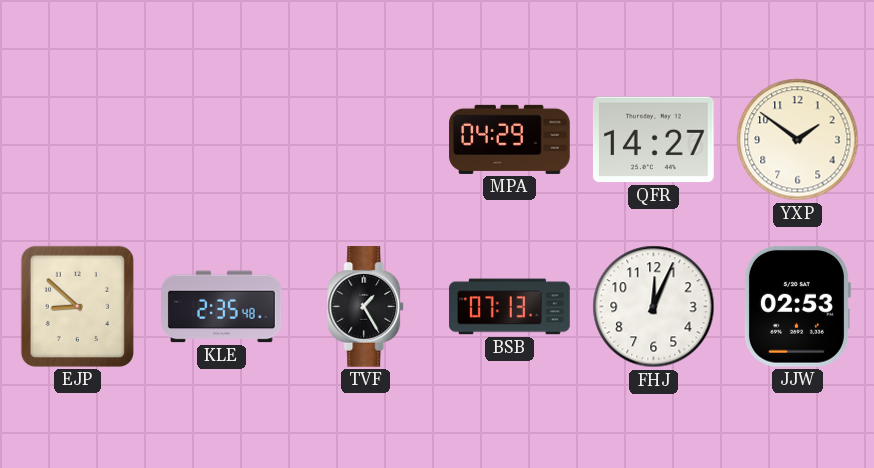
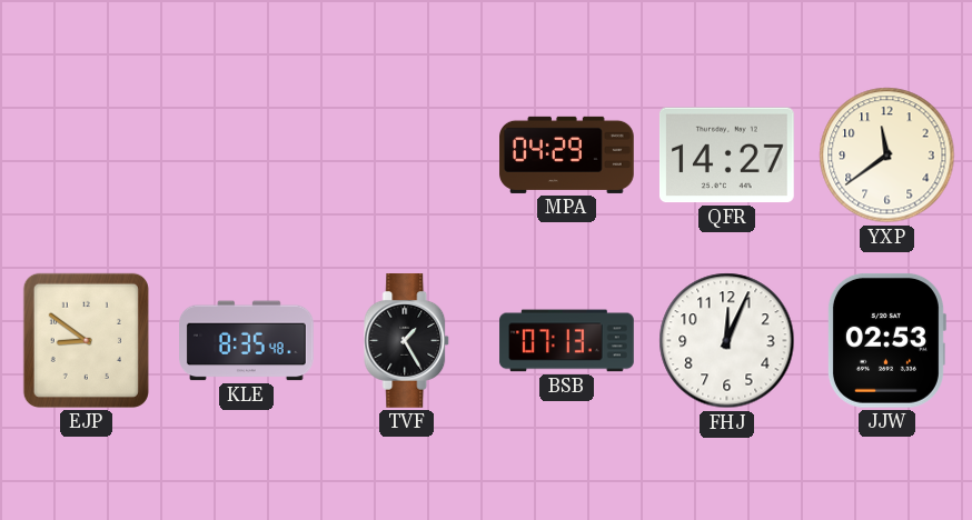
YXP: 1:51 -> 11:39 (887, 156)
EJP: 8:52 -> 8:51 (86, 340)
KLE: 2:35 -> 8:35 (247, 341)
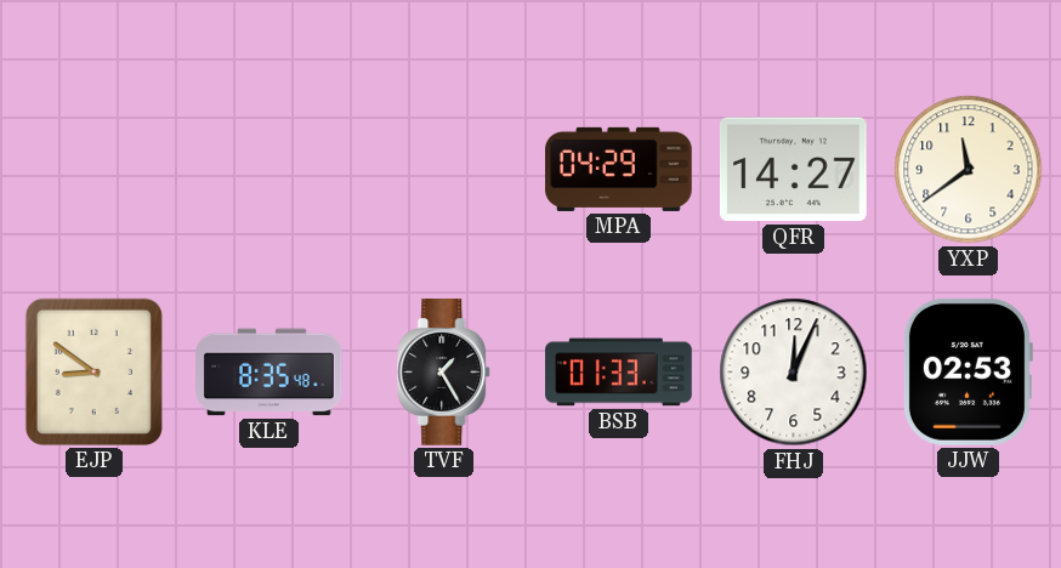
BSB: 07:13 -> 01:33 (619, 373)
